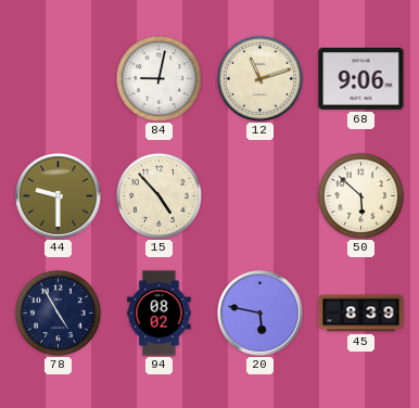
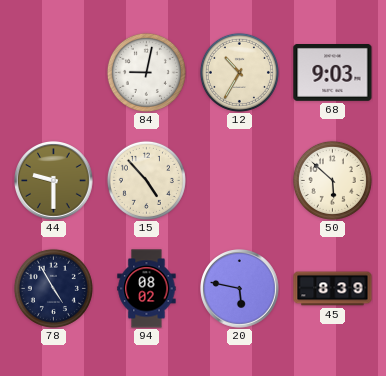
12: 11:12 -> 10:35 (239, 72)
68: 9:06 -> 9:03 (333, 73)
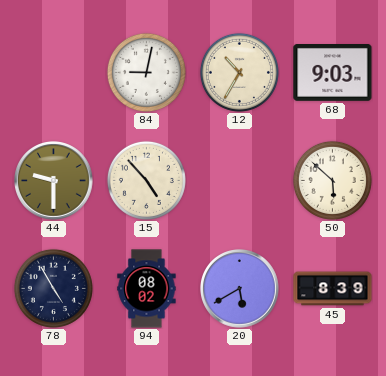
20: 5:47 -> 5:40 (240, 289)
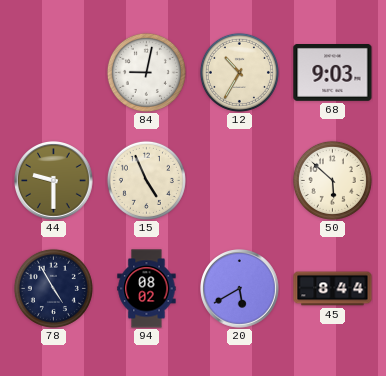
15: 4:53 -> 4:56 (146, 180)
45: 8:39 -> 8:44 (333, 289)
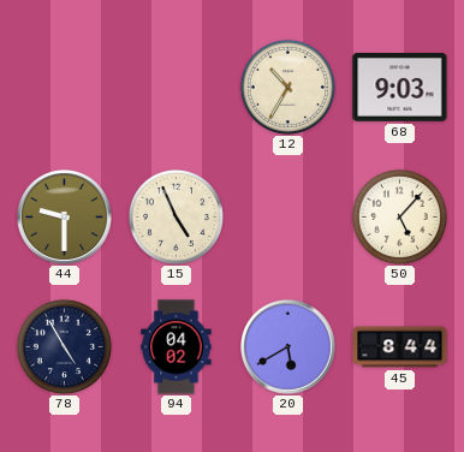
84: 9:02 -> none (146, 72)
50: 5:52 -> 5:07 (399, 216)
94: 08:02 -> 04:02 (177, 347)
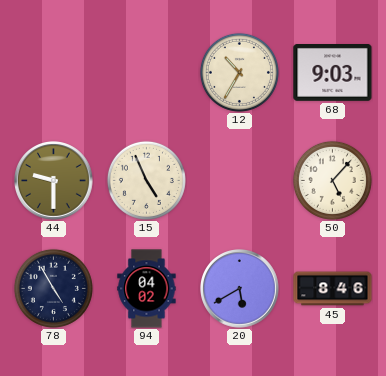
45: 8:44 -> 8:46 (333, 289)
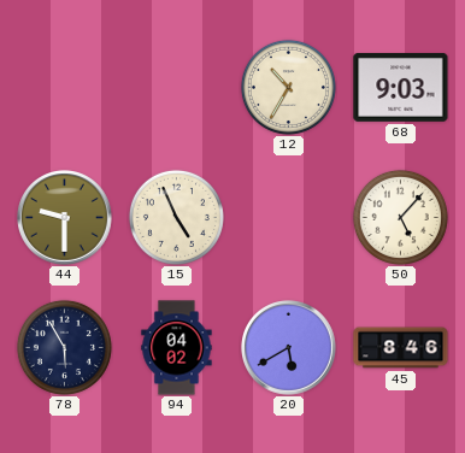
78: 4:55 -> 5:55 (64, 347)
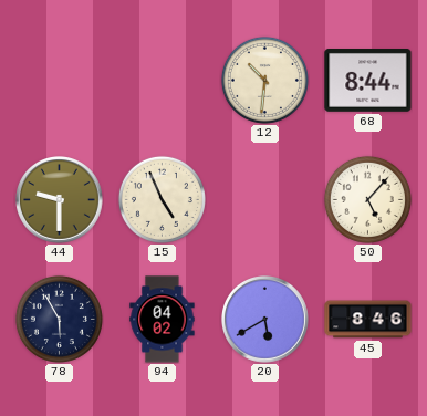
12: 10:35 -> 10:31 (264, 80)
68: 9:03 -> 8:44 (368, 81)
